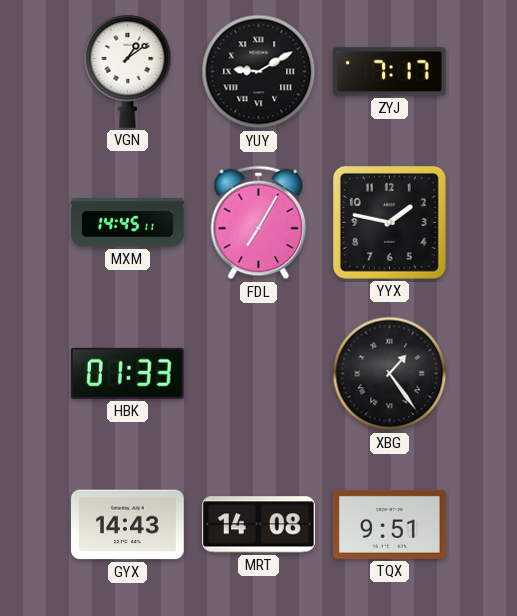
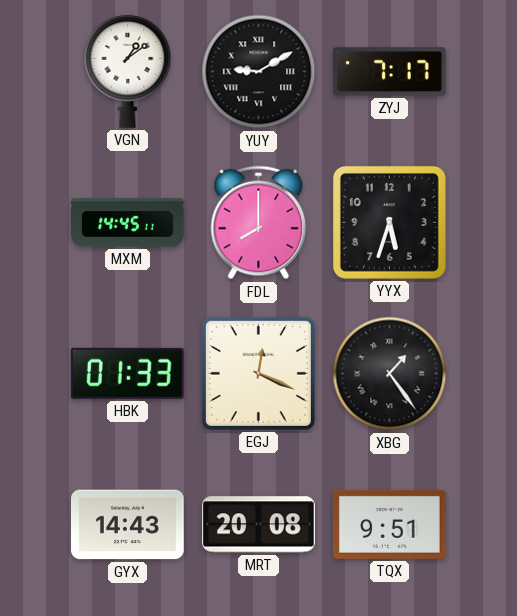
FDL: 7:05 -> 8:00 (259, 223)
YYX: 1:47 -> 5:33 (389, 222)
EGJ: none -> 12:19 (258, 373)
MRT: 14:08 -> 20:08 (259, 525)
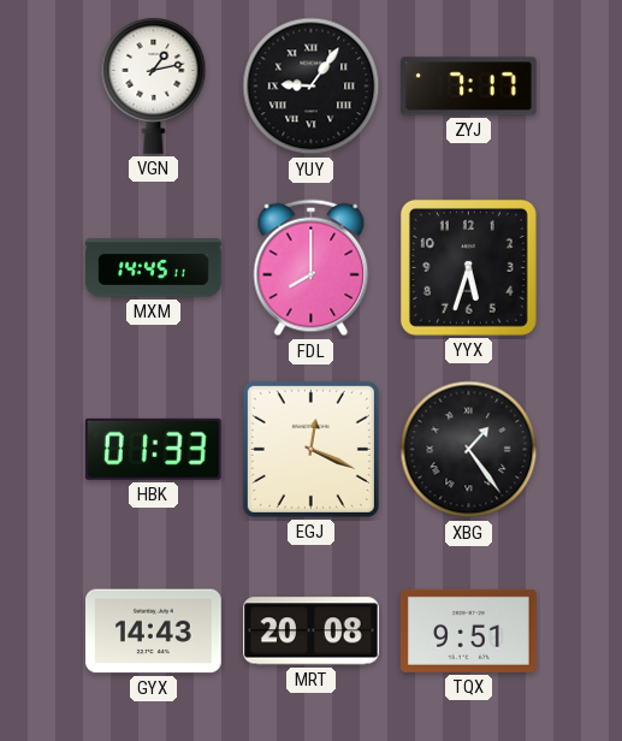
VGN: 1:09 -> 1:13 (154, 85)
YUY: 9:10 -> 9:06 (312, 87)
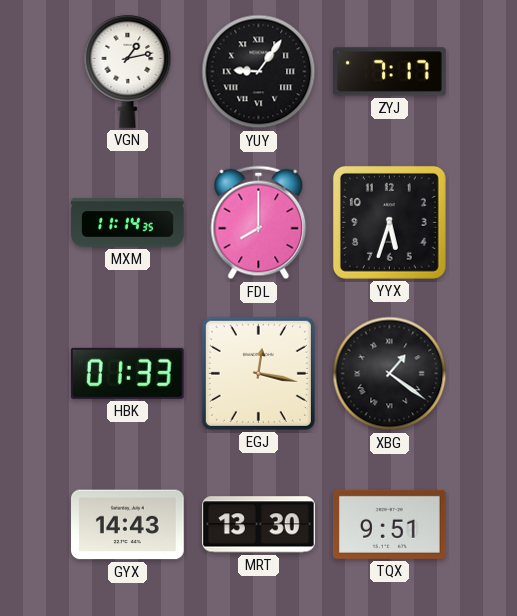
MXM: 14:45 -> 11:14 (128, 223)
EGJ: 12:19 -> 12:17 (258, 373)
XBG: 1:24 -> 1:21 (390, 374)
MRT: 20:08 -> 13:30 (259, 525)
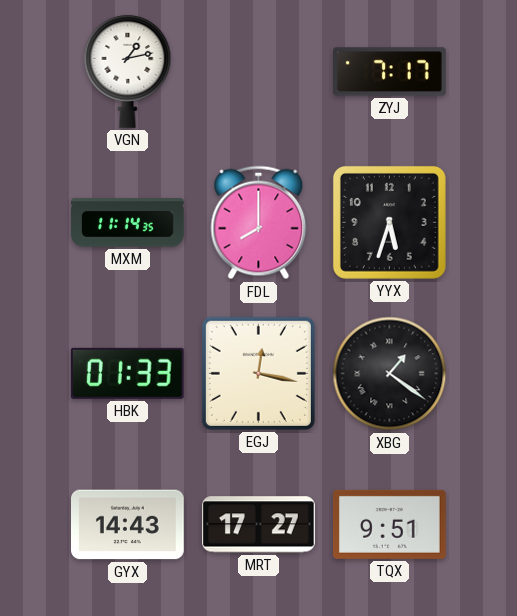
YUY: 9:06 -> none (259, 72)
MRT: 13:30 -> 17:27 (259, 525)
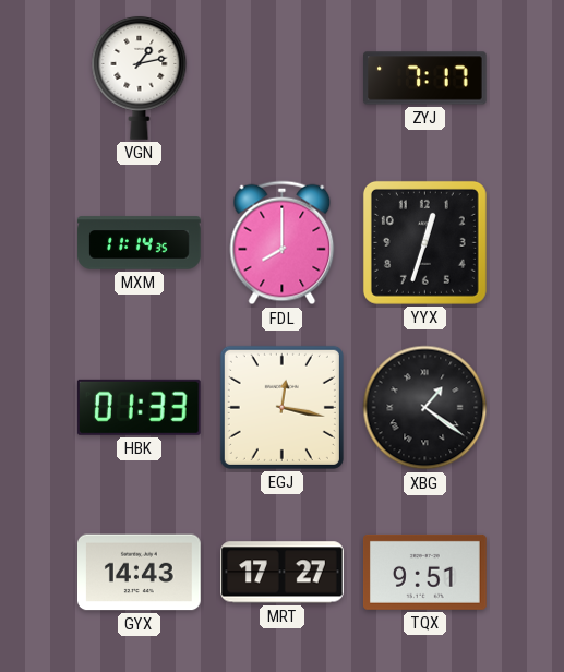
YYX: 5:33 -> 12:33 (424, 242)
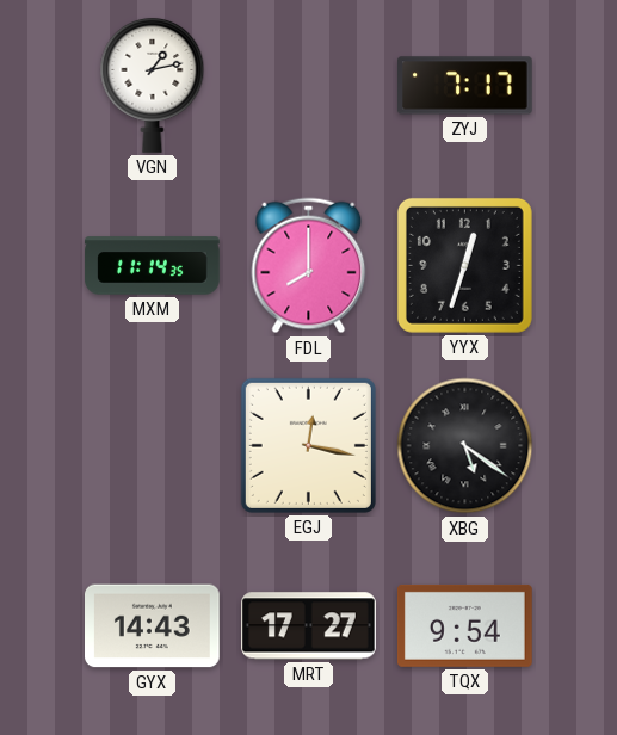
HBK: 01:33 -> none (139, 407)
XBG: 1:21 -> 5:21 (465, 446)
TQX: 9:51 -> 9:54 (465, 625)
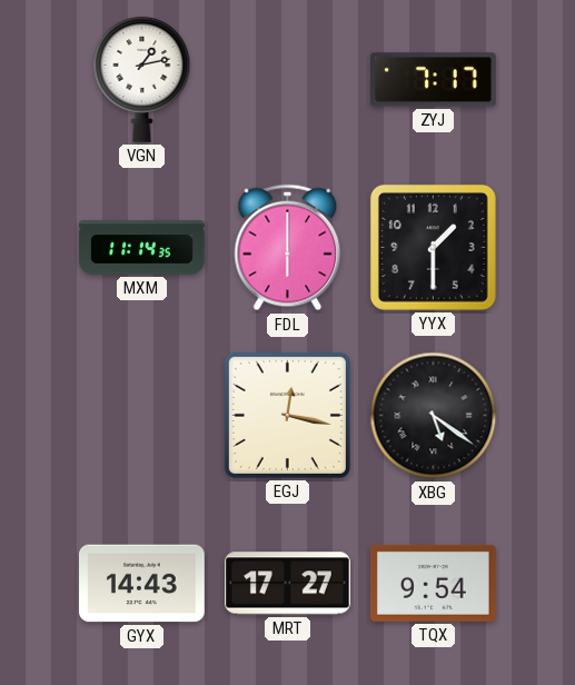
FDL: 8:00 -> 6:00 (288, 248)
YYX: 12:33 -> 1:30 (433, 247)
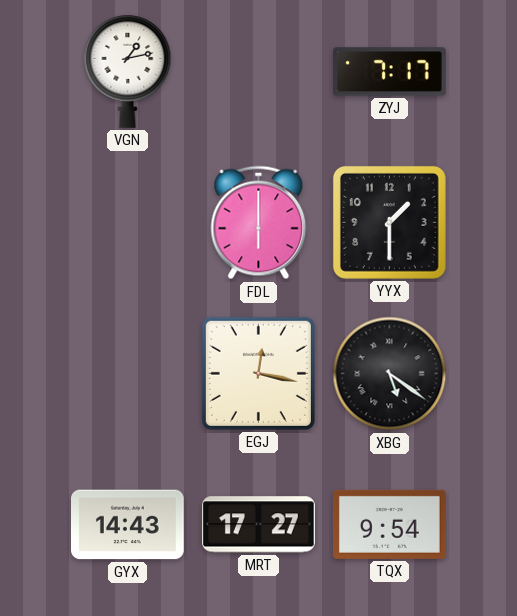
MXM: 11:14 -> none (142, 248)
